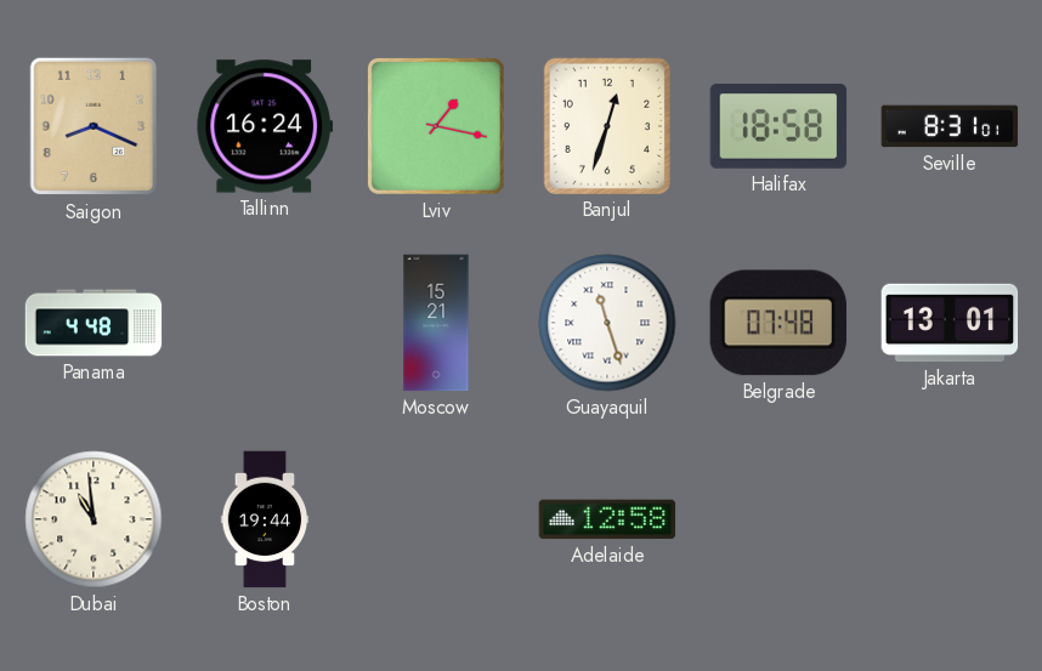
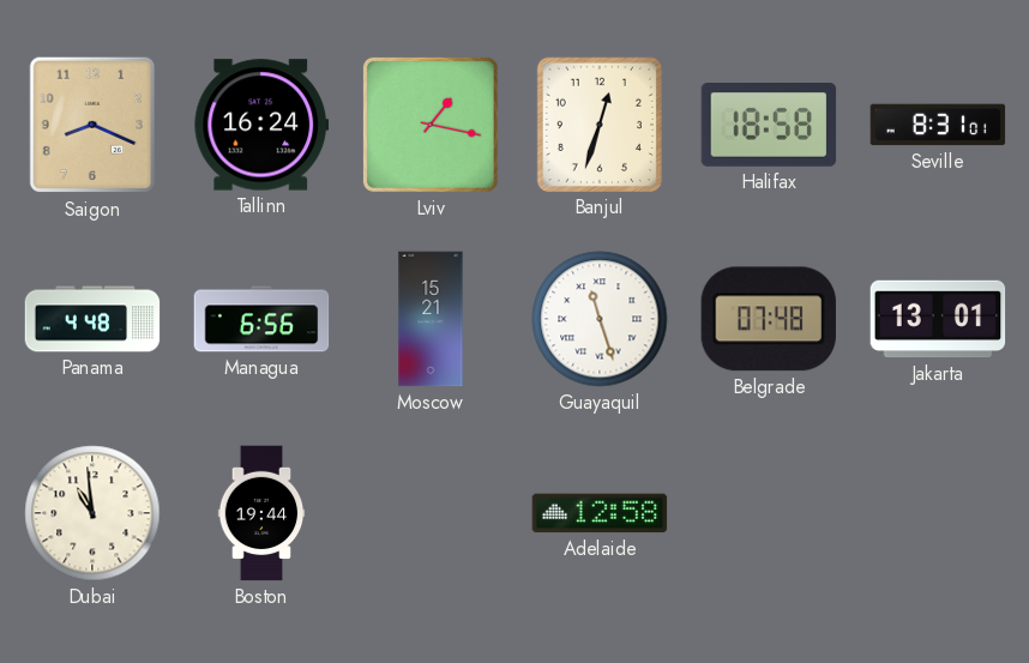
Managua: none -> 6:56 (261, 319)
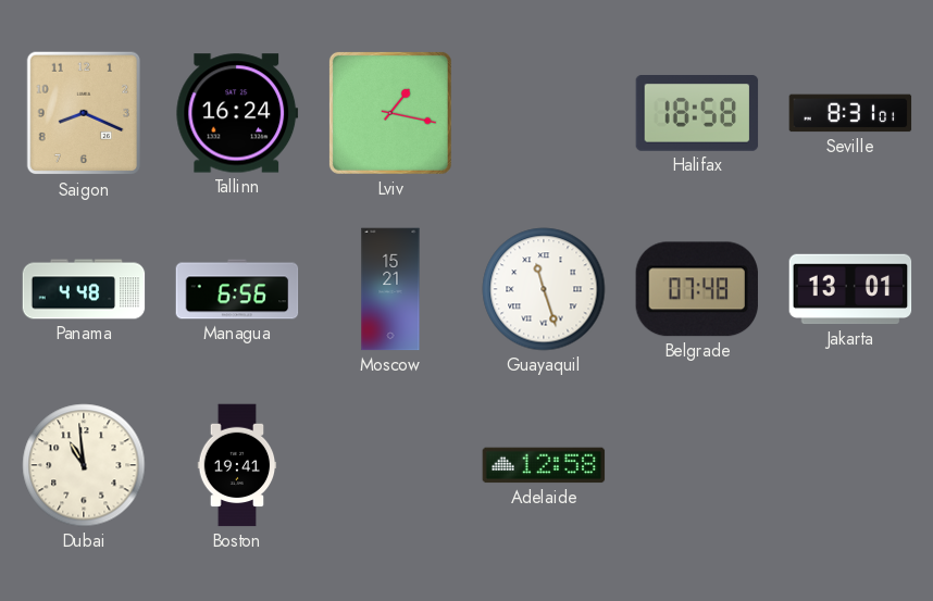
Banjul: 12:33 -> none (600, 123)
Boston: 19:44 -> 19:41 (237, 465)
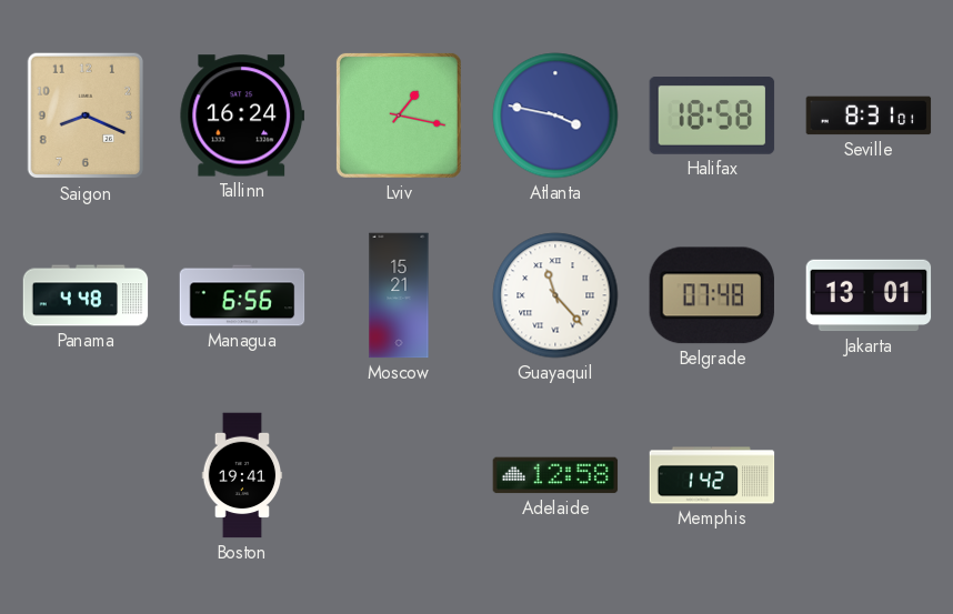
Atlanta: none -> 3:47 (555, 115)
Guayaquil: 11:27 -> 11:23 (555, 295)
Dubai: 10:59 -> none (84, 465)
Memphis: none -> 1:42 (712, 475)
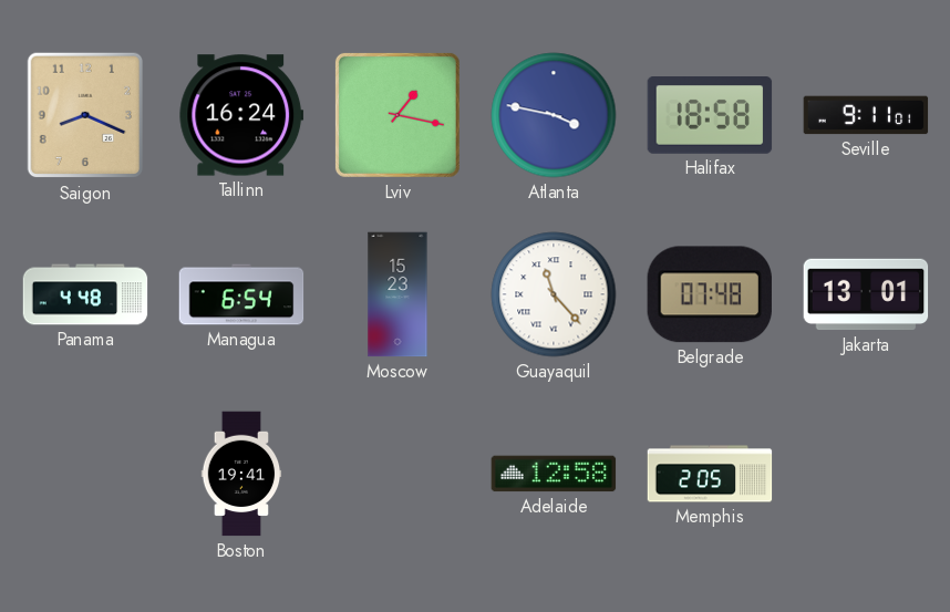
Seville: 8:31 -> 9:11 (866, 115)
Managua: 6:56 -> 6:54 (241, 294)
Moscow: 15:21 -> 15:23 (397, 294)
Memphis: 1:42 -> 2:05 (710, 474)
